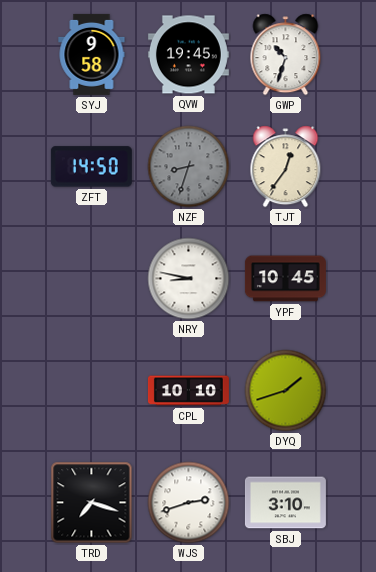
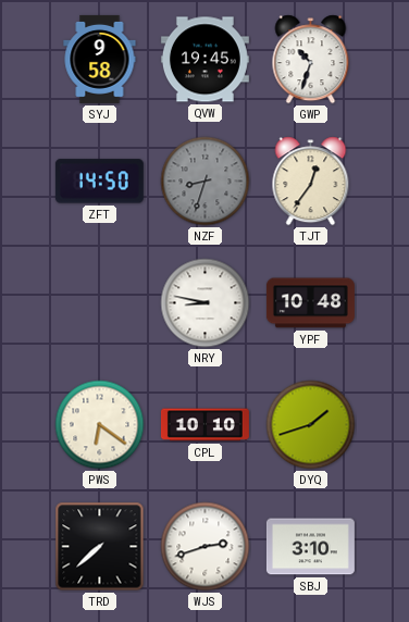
YPF: 10:45 -> 10:48 (310, 303)
PWS: none -> 6:21 (100, 425)
TRD: 7:18 -> 7:38 (100, 547)
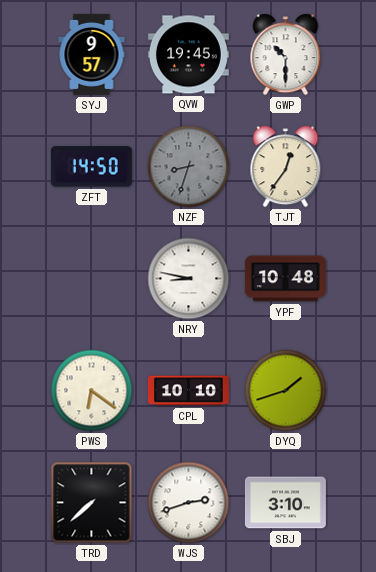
SYJ: 9:58 -> 9:57 (92, 54)
GWP: 10:33 -> 10:30 (286, 55)
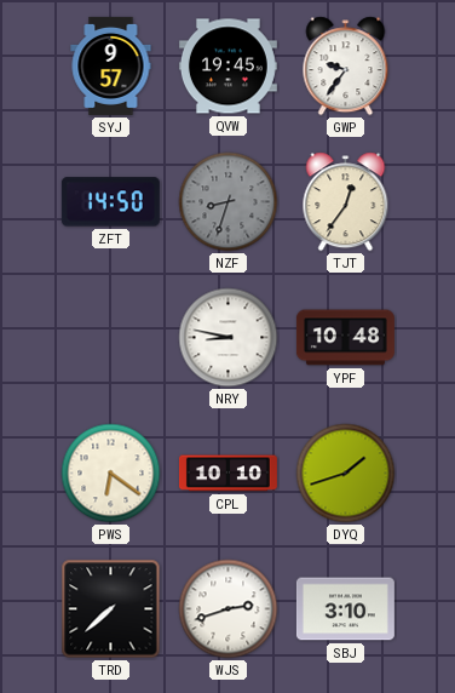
GWP: 10:30 -> 9:36 (346, 67)
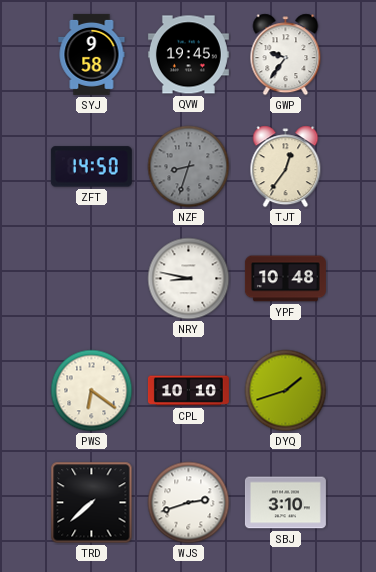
SYJ: 9:57 -> 9:58 (92, 54)
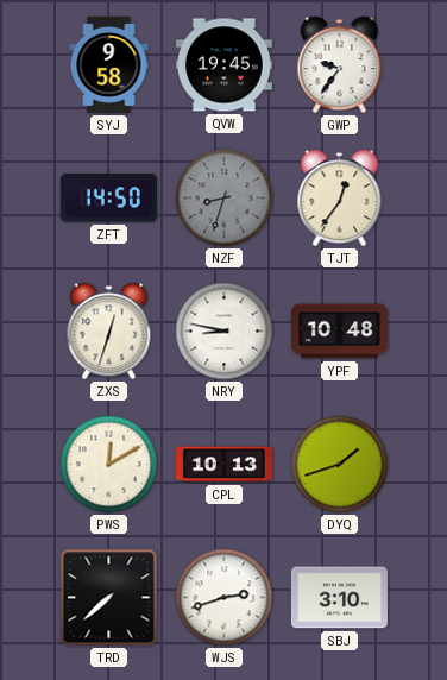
ZXS: none -> 12:33 (109, 332)
PWS: 6:21 -> 12:10 (109, 465)
CPL: 10:10 -> 10:13 (223, 465)
